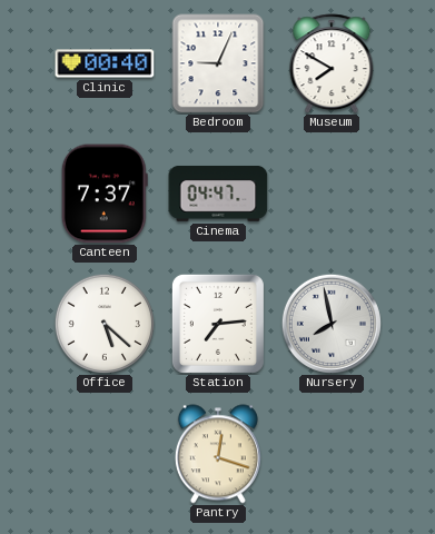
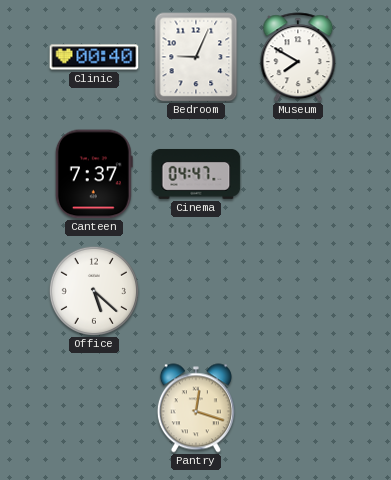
Station: 7:14 -> none (218, 324)
Nursery: 7:58 -> none (332, 324)
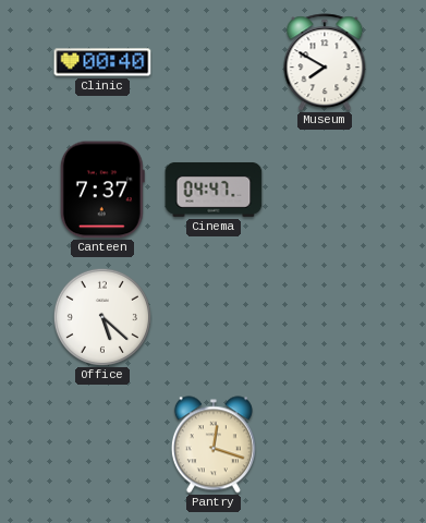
Bedroom: 9:04 -> none (196, 57)
